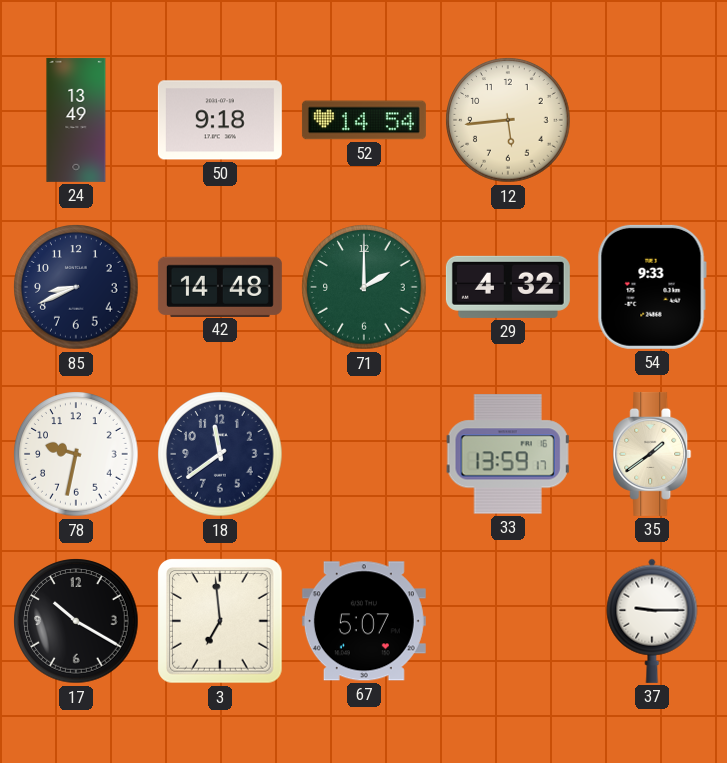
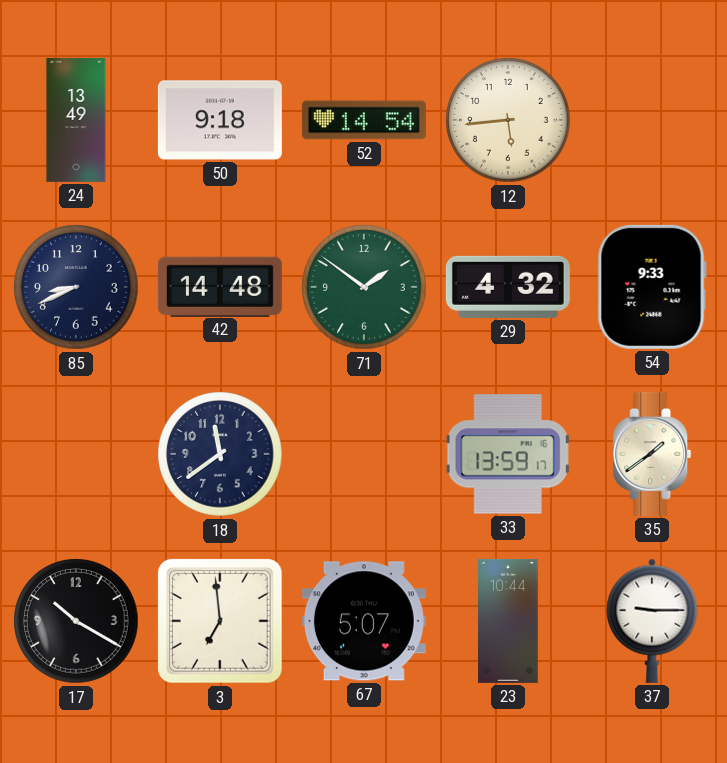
71: 2:00 -> 1:51 (364, 287)
78: 9:32 -> none (76, 454)
23: none -> 10:44 (508, 621)
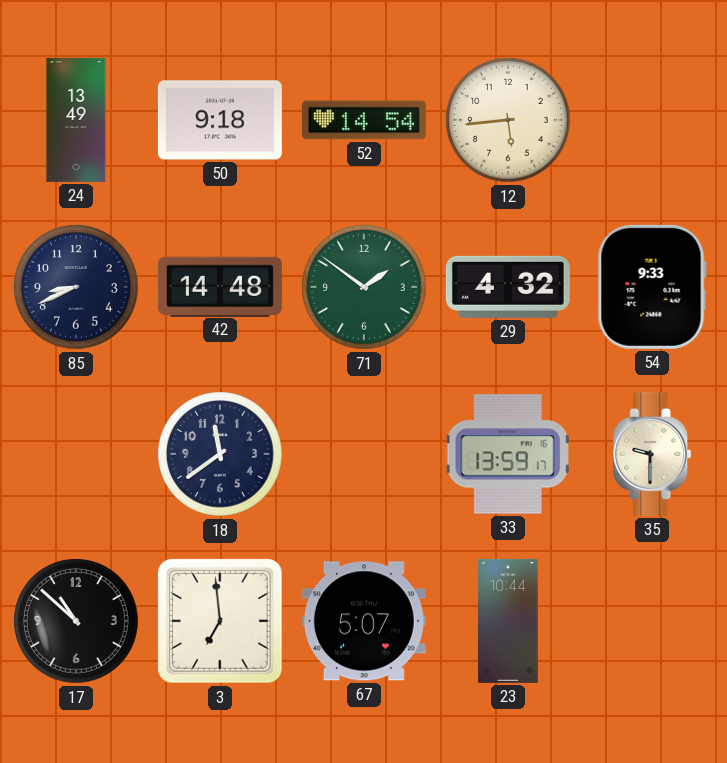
35: 1:39 -> 9:30 (652, 454)
17: 10:20 -> 10:52 (76, 621)
37: 9:15 -> none (652, 621)
